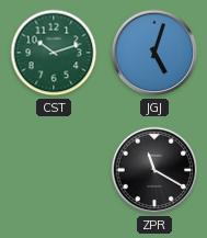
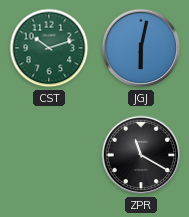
JGJ: 5:03 -> 6:02 (141, 48)
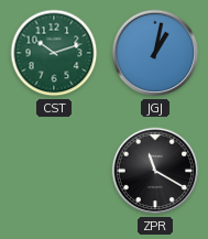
JGJ: 6:02 -> 1:02 (155, 53)
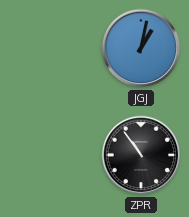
CST: 10:12 -> none (54, 53)
ZPR: 11:20 -> 10:54 (141, 155)
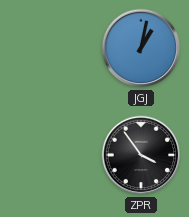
ZPR: 10:54 -> 3:54 (141, 155)
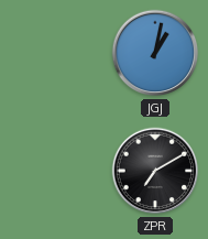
ZPR: 3:54 -> 7:10 (155, 171)
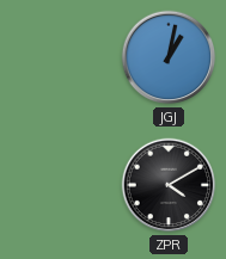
ZPR: 7:10 -> 4:10 (169, 185)
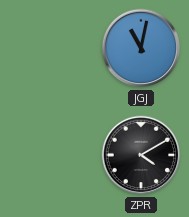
JGJ: 1:02 -> 11:02 (141, 48)
